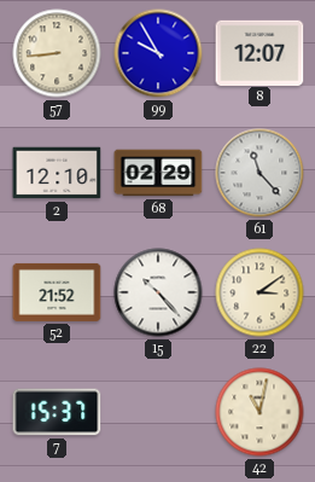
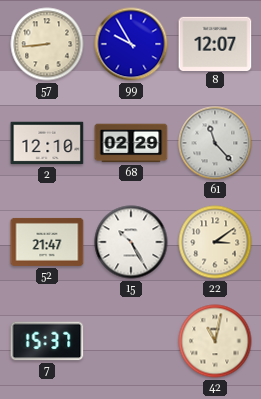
52: 21:52 -> 21:47 (47, 242)
15: 10:23 -> 10:25 (131, 242)
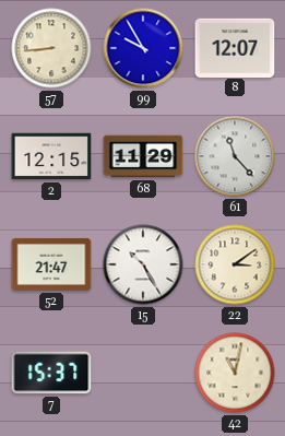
2: 12:10 -> 12:15 (51, 156)
68: 02:29 -> 11:29 (143, 156)
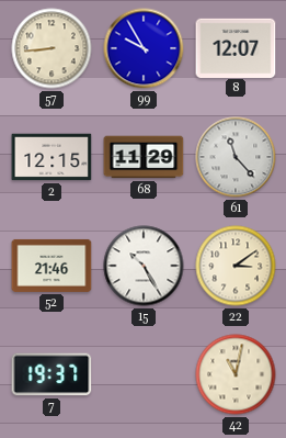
52: 21:47 -> 21:46 (52, 266)
7: 15:37 -> 19:37 (52, 374)
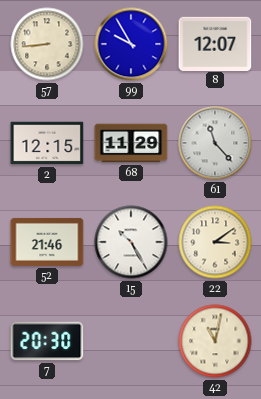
7: 19:37 -> 20:30 (47, 341)
